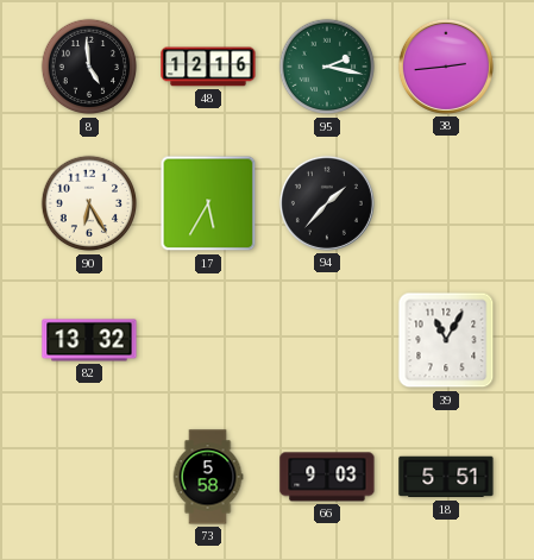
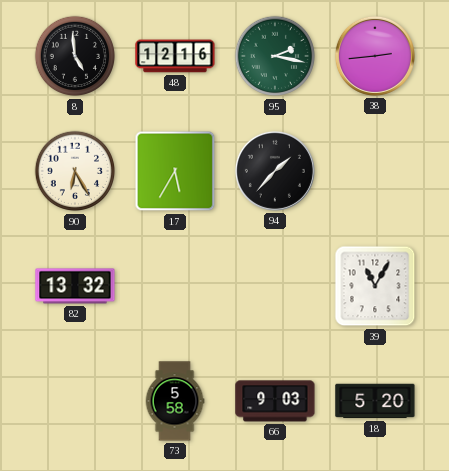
18: 5:51 -> 5:20 (375, 401)
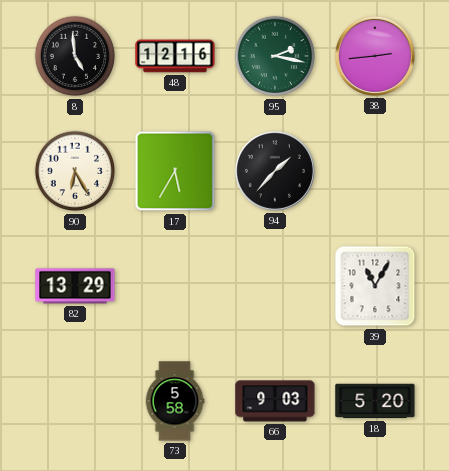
82: 13:32 -> 13:29 (75, 286)
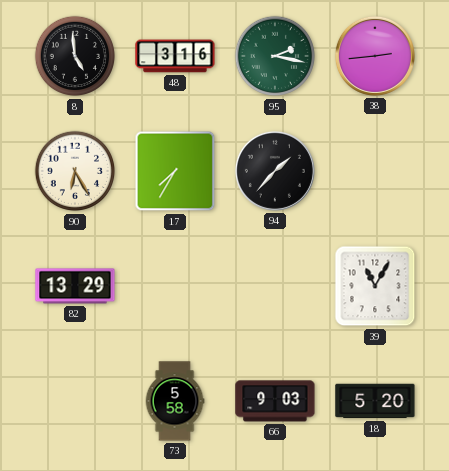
48: 12:16 -> 3:16 (175, 56)
17: 5:35 -> 7:35 (175, 171)
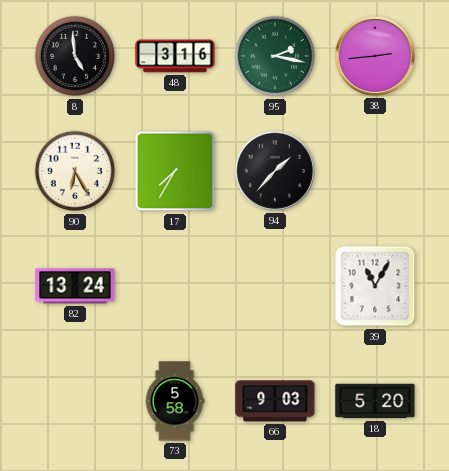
82: 13:29 -> 13:24 (75, 286)
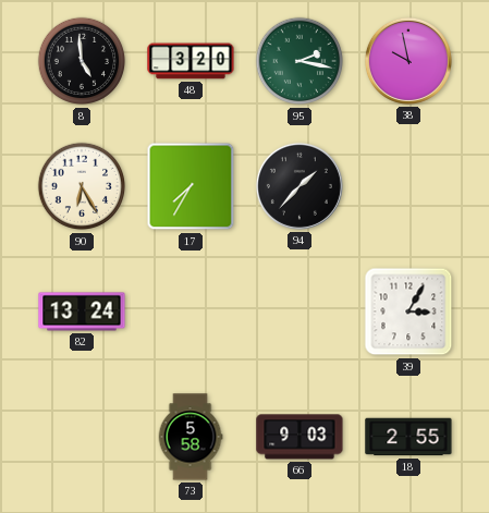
48: 3:16 -> 3:20 (191, 61)
38: 2:44 -> 9:58 (408, 61)
39: 11:05 -> 3:05 (408, 312)
18: 5:20 -> 2:55 (408, 437)
